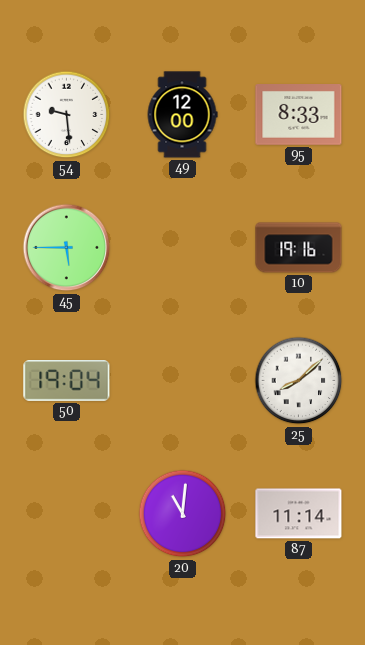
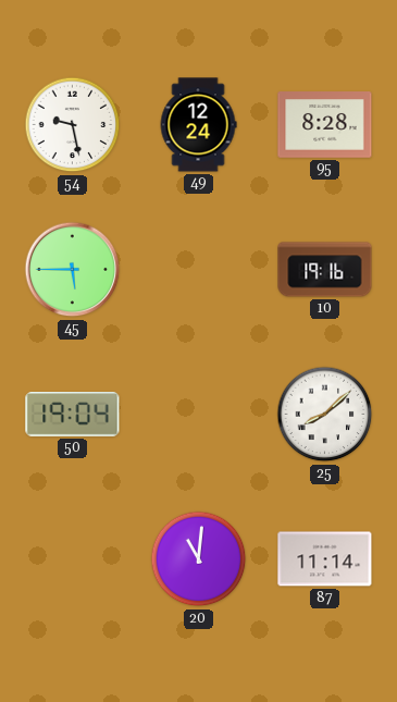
54: 9:29 -> 9:28 (73, 125)
49: 12:00 -> 12:24 (198, 125)
95: 8:33 -> 8:28 (325, 125)
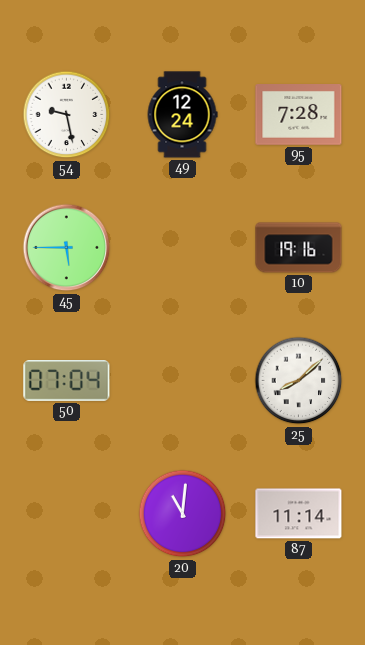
95: 8:28 -> 7:28 (299, 115)
50: 19:04 -> 07:04 (67, 381)
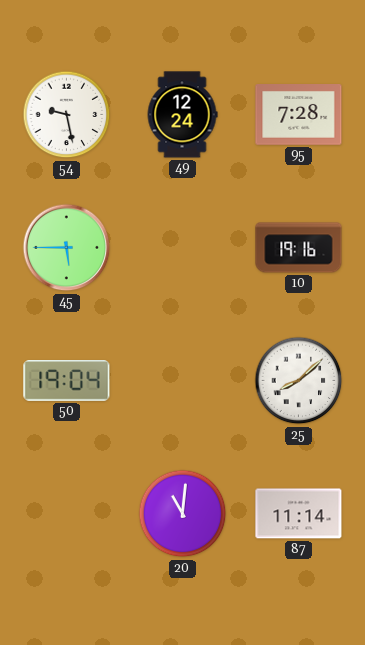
50: 07:04 -> 19:04 (67, 381)
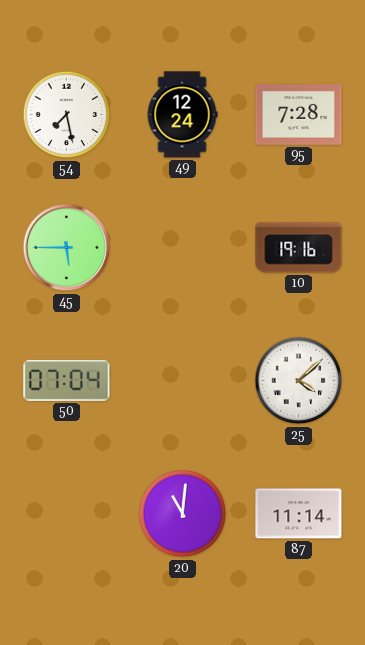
54: 9:28 -> 7:28 (67, 115)
50: 19:04 -> 07:04 (67, 381)
25: 8:08 -> 4:08 (299, 381)
